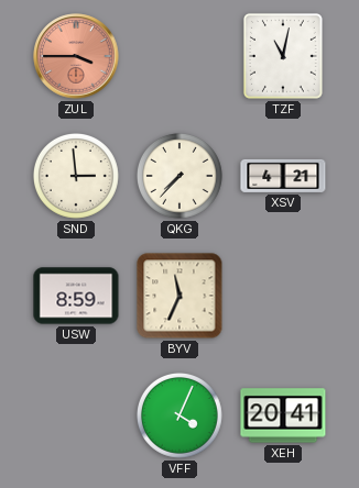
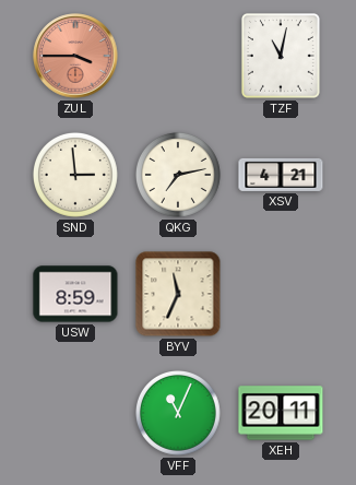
QKG: 7:37 -> 7:13 (178, 175)
VFF: 4:04 -> 11:04 (178, 413)
XEH: 20:41 -> 20:11 (281, 413)
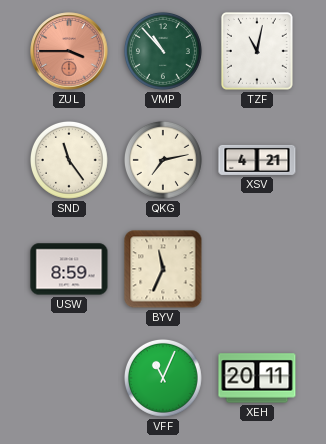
VMP: none -> 10:53 (163, 51)
SND: 2:59 -> 11:24 (69, 160)
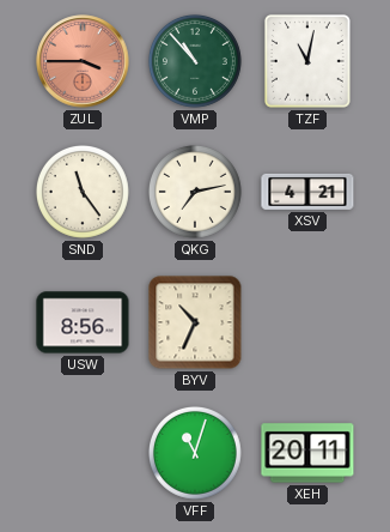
USW: 8:59 -> 8:56 (83, 322)
BYV: 11:34 -> 10:34 (195, 322)
VFF: 11:04 -> 11:03 (195, 453)
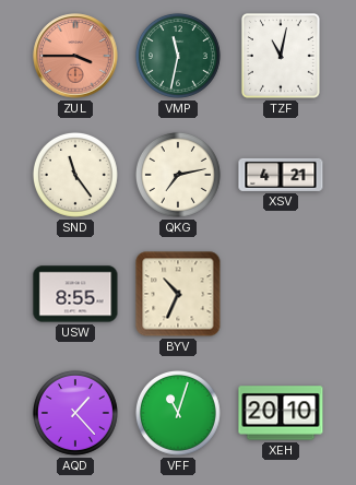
VMP: 10:53 -> 11:32 (178, 56)
USW: 8:56 -> 8:55 (75, 294)
AQD: none -> 1:23 (75, 413)
XEH: 20:11 -> 20:10 (281, 413)
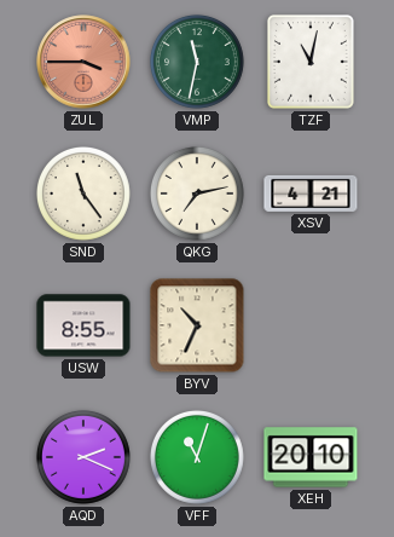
AQD: 1:23 -> 2:19 (83, 457)
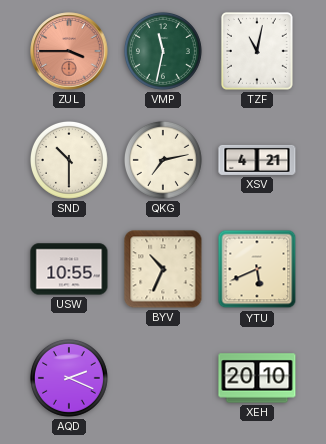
SND: 11:24 -> 10:30 (69, 160)
USW: 8:55 -> 10:55 (69, 269)
YTU: none -> 5:41 (257, 269)
VFF: 11:03 -> none (197, 457)
